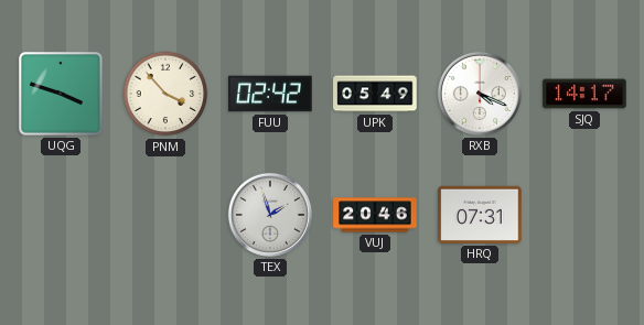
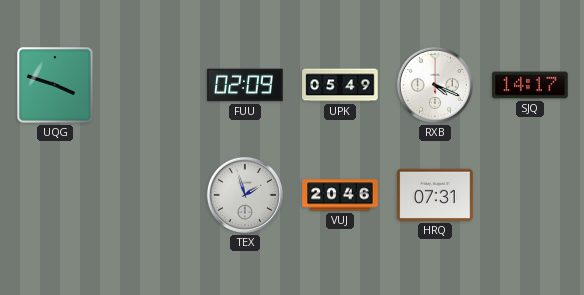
PNM: 3:53 -> none (165, 94)
FUU: 02:42 -> 02:09 (245, 85)
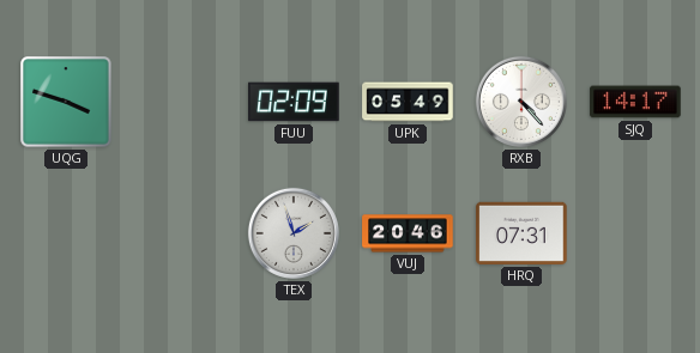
RXB: 4:19 -> 4:23 (521, 102)
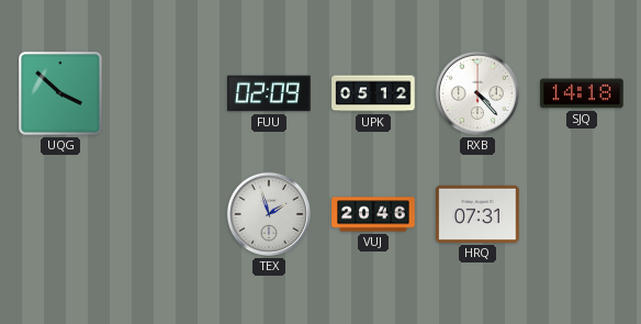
UQG: 3:48 -> 3:52 (60, 93)
UPK: 05:49 -> 05:12 (373, 93)
SJQ: 14:17 -> 14:18 (582, 93)
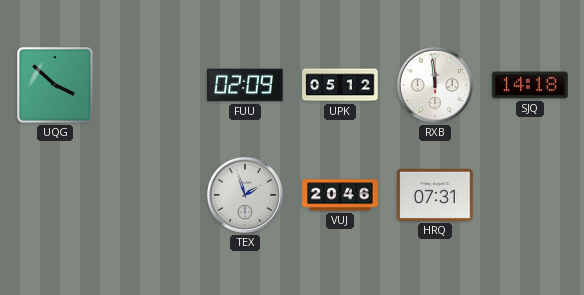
RXB: 4:23 -> 11:59 (435, 85)
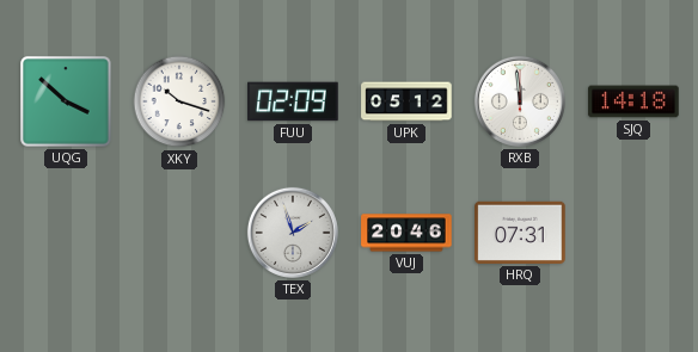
XKY: none -> 10:18 (179, 101)
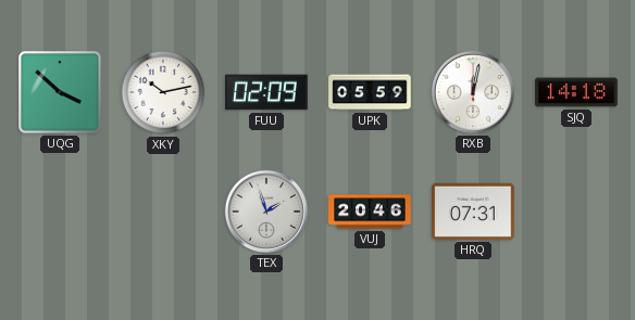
XKY: 10:18 -> 10:13 (163, 92)
UPK: 05:12 -> 05:59 (370, 92)
RXB: 11:59 -> 12:02 (473, 92)
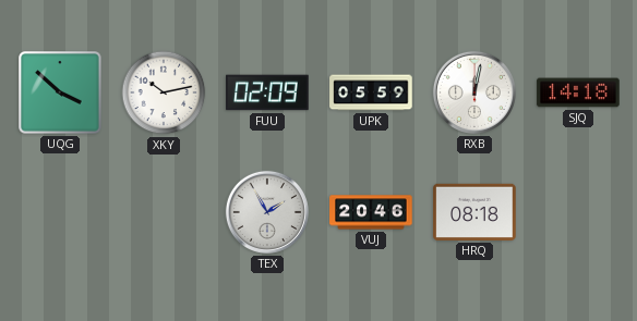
TEX: 1:57 -> 1:55 (267, 212)
HRQ: 07:31 -> 08:18 (474, 212)
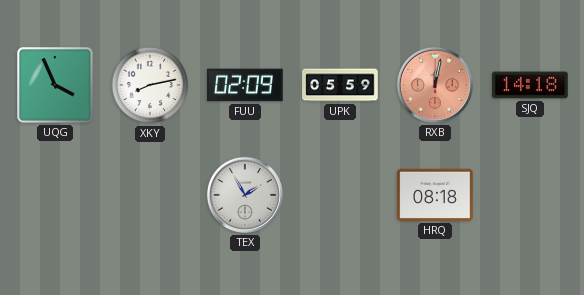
UQG: 3:52 -> 3:56 (55, 85)
XKY: 10:13 -> 8:13 (150, 85)
RXB dial: white -> salmon (435, 85)
VUJ: 20:46 -> none (371, 212)
